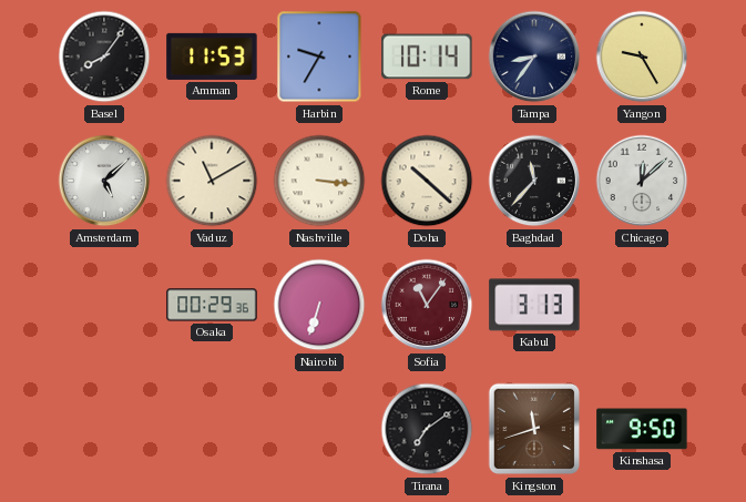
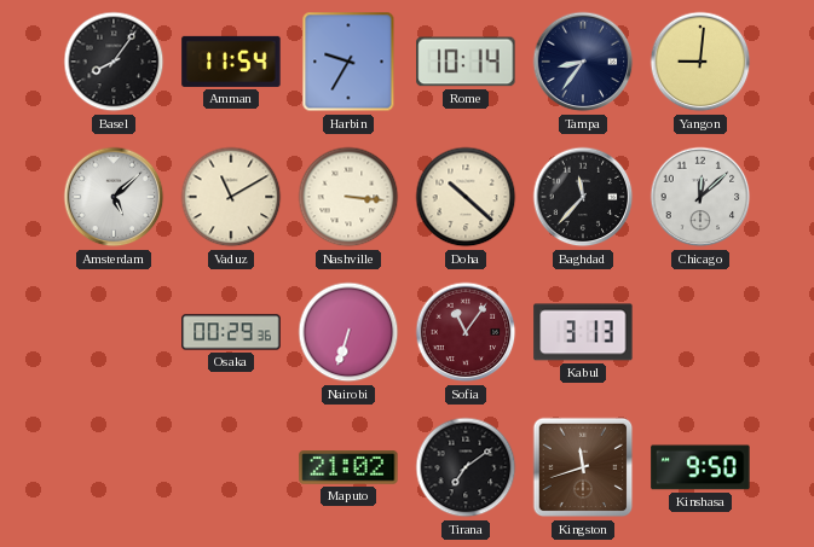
Amman: 11:53 -> 11:54 (231, 62)
Yangon: 9:25 -> 9:01 (700, 62)
Maputo: none -> 21:02 (348, 467)
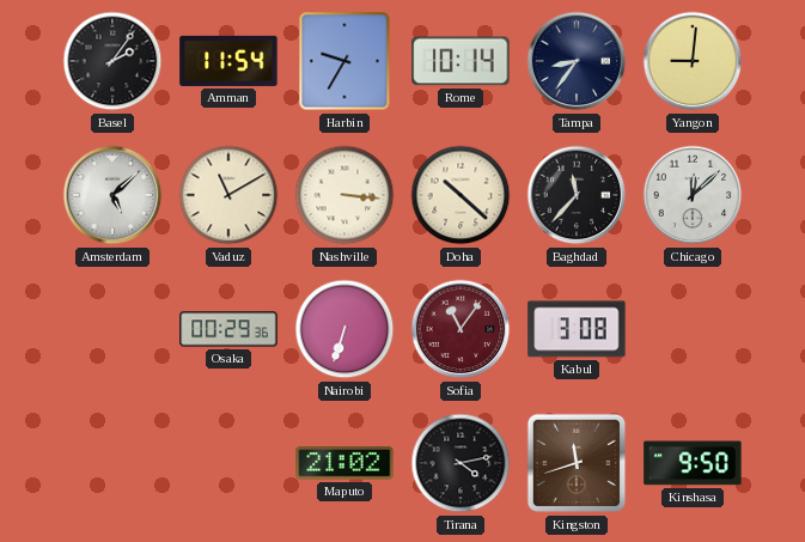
Basel: 8:06 -> 2:06 (112, 61)
Kabul: 3:13 -> 3:08 (577, 329)
Tirana: 7:09 -> 4:13 (461, 463)
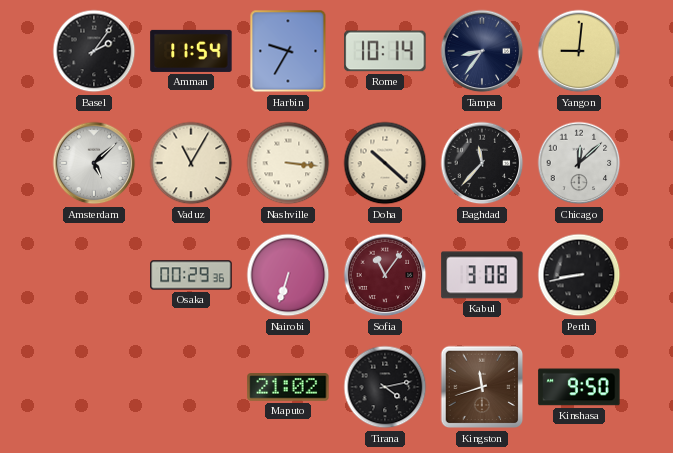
Vaduz: 11:10 -> 11:05 (191, 163)
Perth: none -> 8:43 (579, 275)
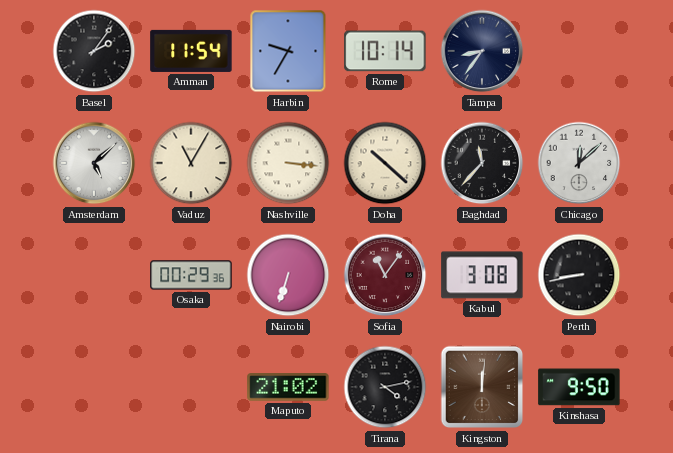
Yangon: 9:01 -> none (579, 51)
Kingston: 11:42 -> 12:01 (482, 387)
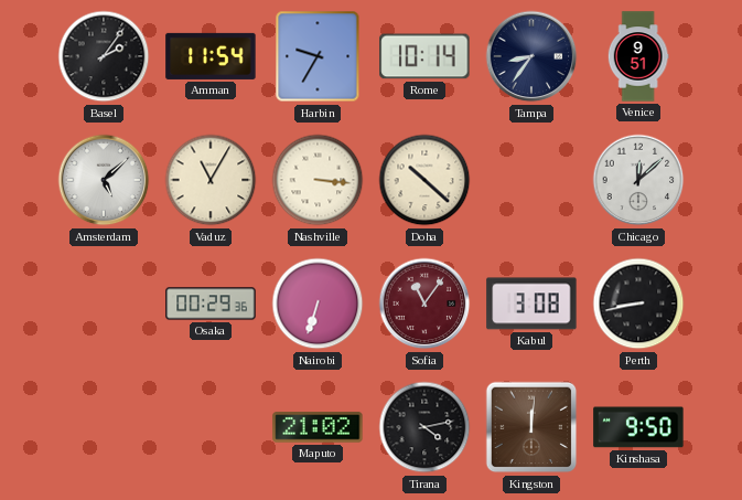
Venice: none -> 9:51 (638, 56)
Baghdad: 11:37 -> none (482, 163)
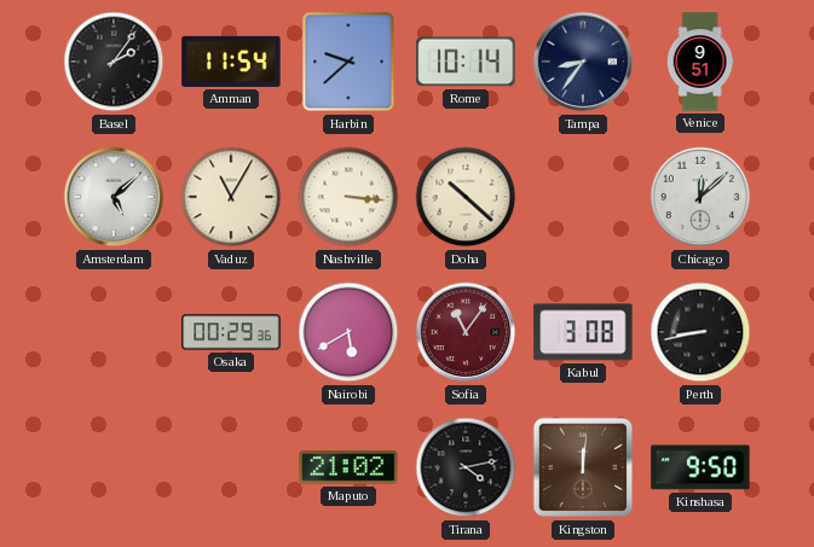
Harbin: 9:35 -> 9:38 (348, 62)
Nairobi: 6:33 -> 5:40 (348, 332)
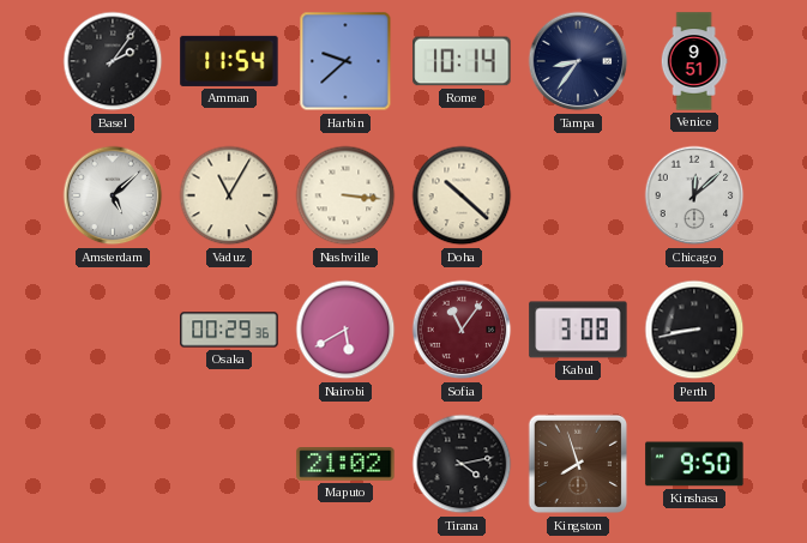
Kingston: 12:01 -> 7:57 (578, 464)
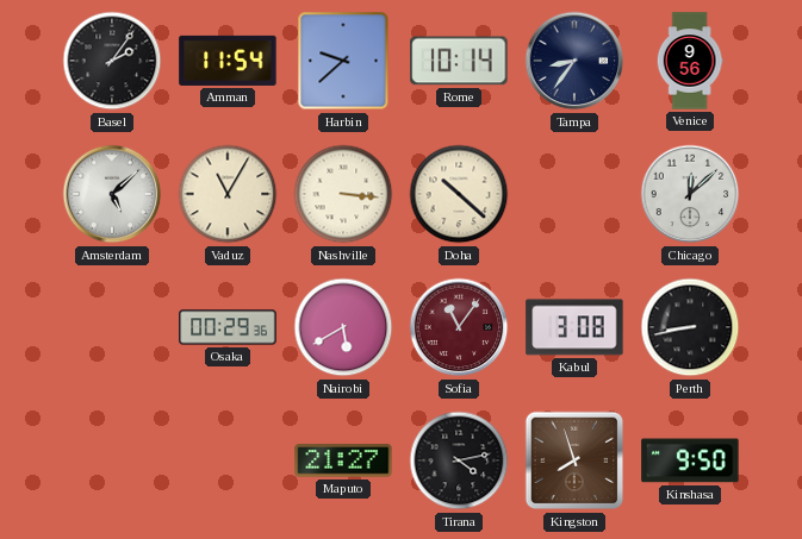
Venice: 9:51 -> 9:56 (690, 61)
Maputo: 21:02 -> 21:27 (343, 460)
